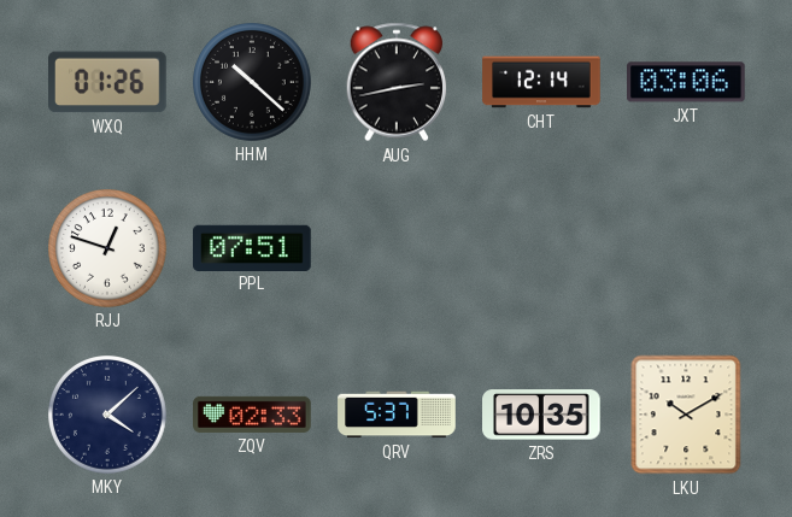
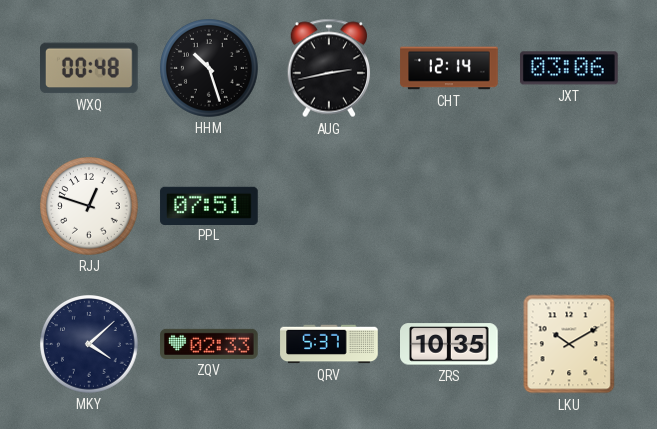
WXQ: 01:26 -> 00:48 (90, 68)
HHM: 10:22 -> 10:27 (210, 69)
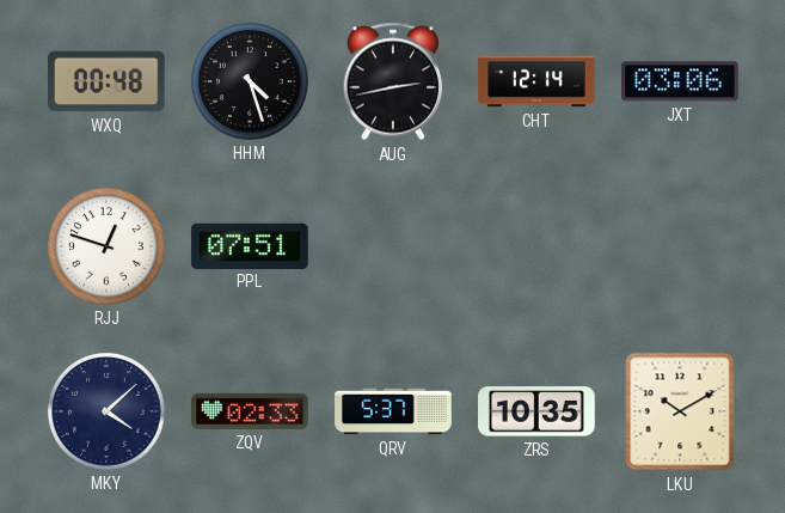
HHM: 10:27 -> 4:27 (251, 83)
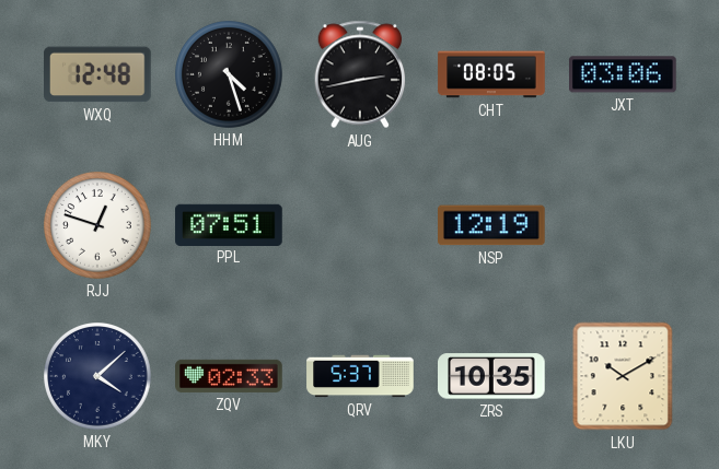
WXQ: 00:48 -> 12:48 (98, 74)
CHT: 12:14 -> 08:05 (491, 74)
NSP: none -> 12:19 (492, 225)
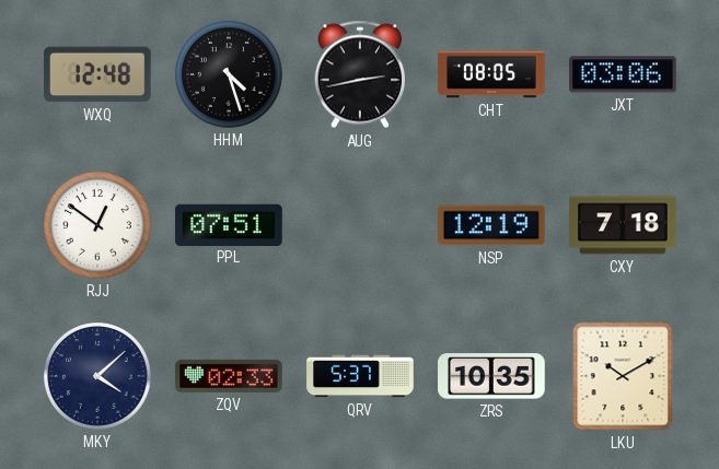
RJJ: 12:48 -> 12:51 (98, 226)
CXY: none -> 7:18 (623, 225)
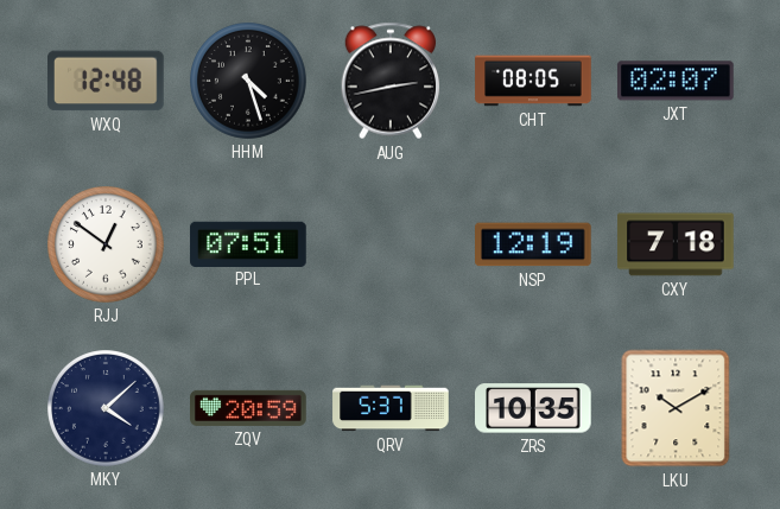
JXT: 03:06 -> 02:07 (677, 81)
ZQV: 02:33 -> 20:59 (248, 408)
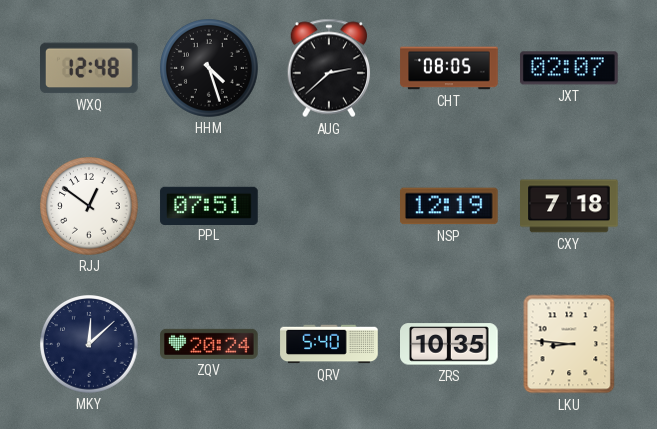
AUG: 2:43 -> 2:38 (329, 68)
MKY: 4:08 -> 12:08 (90, 345)
ZQV: 20:59 -> 20:24 (209, 344)
QRV: 5:37 -> 5:40 (329, 344)
LKU: 10:10 -> 8:46 (569, 344)
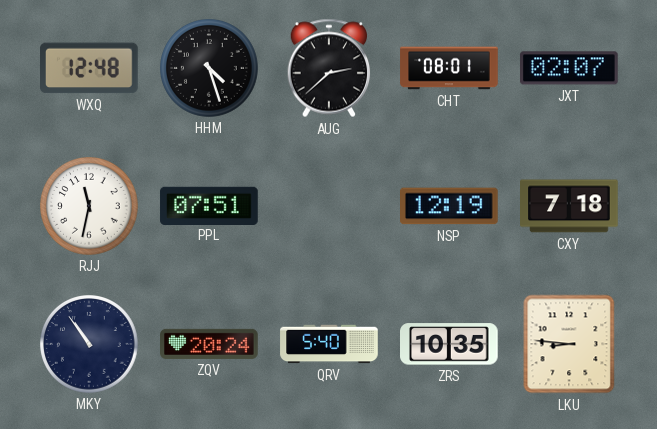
CHT: 08:05 -> 08:01 (449, 68)
RJJ: 12:51 -> 11:32 (90, 207)
MKY: 12:08 -> 10:54 (90, 345)
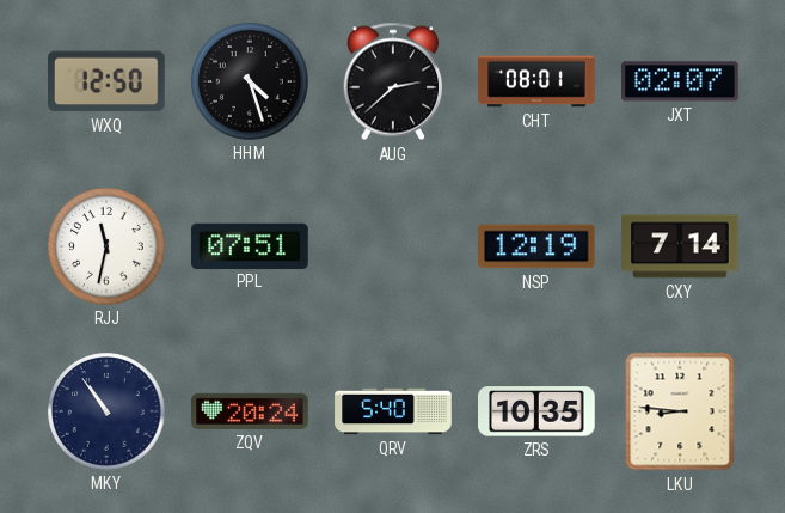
WXQ: 12:48 -> 12:50 (108, 81)
CXY: 7:18 -> 7:14 (680, 246)
